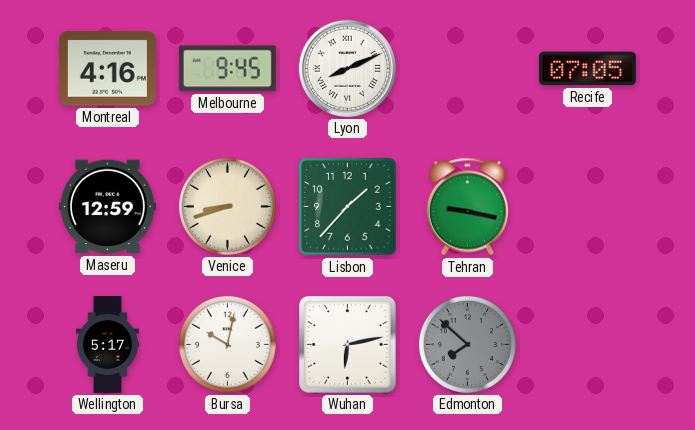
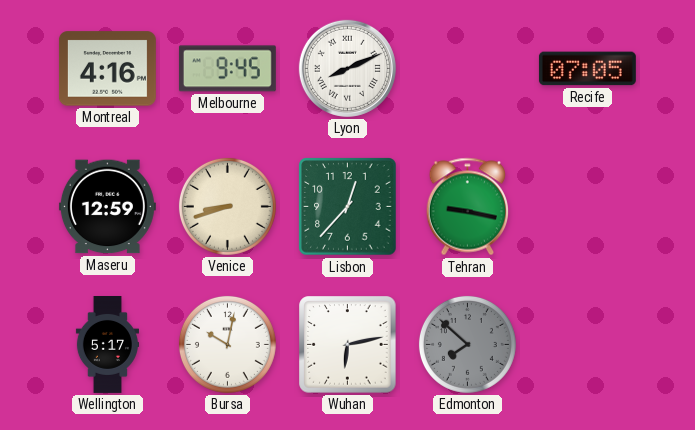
Lisbon: 1:37 -> 12:37 (348, 207)
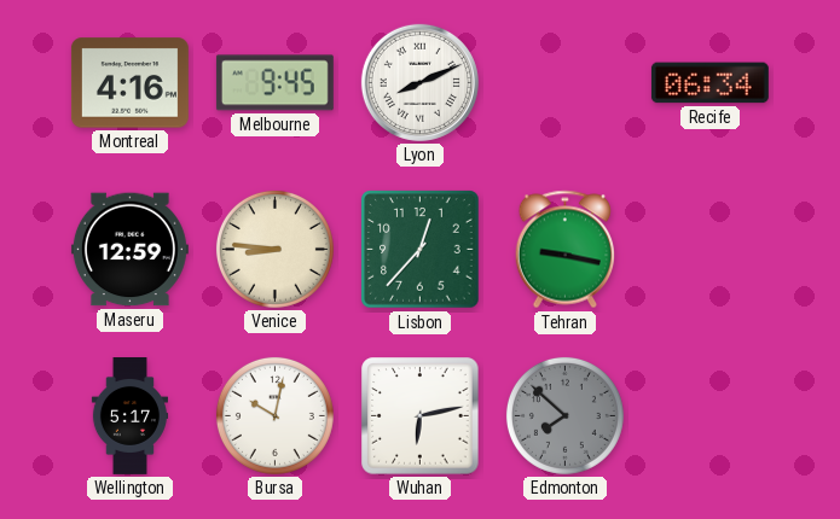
Recife: 07:05 -> 06:34 (709, 83)
Venice: 8:42 -> 8:46 (274, 249)
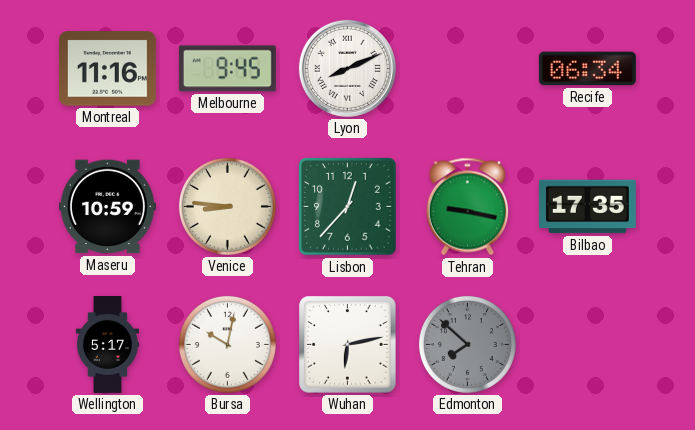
Montreal: 4:16 -> 11:16 (107, 69)
Maseru: 12:59 -> 10:59 (107, 207)
Bilbao: none -> 17:35 (587, 207)
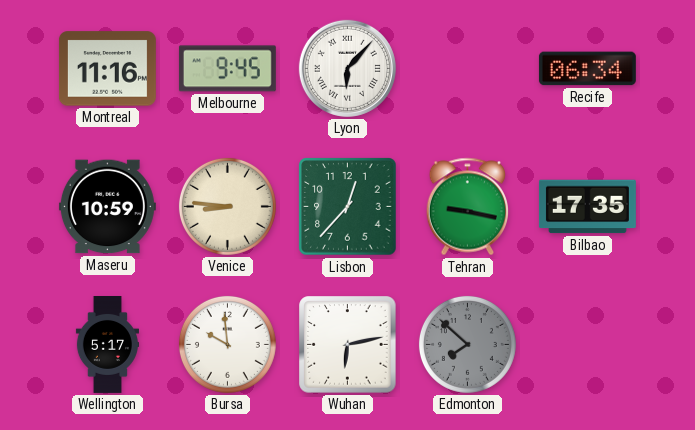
Lyon: 8:11 -> 6:07 (347, 68)
Bursa: 10:02 -> 9:59 (227, 344)
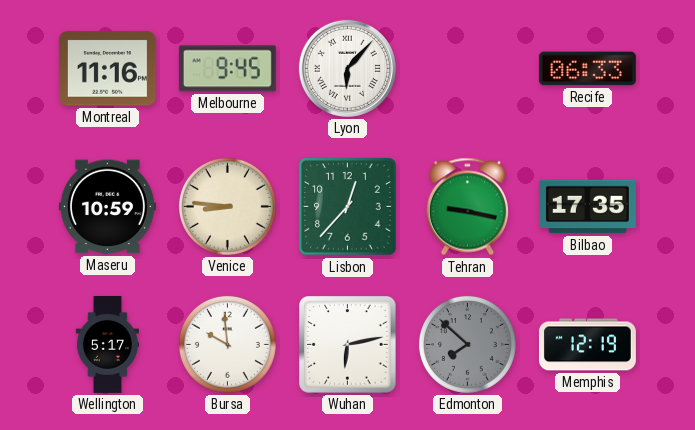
Recife: 06:34 -> 06:33 (587, 69)
Memphis: none -> 12:19 (587, 345)
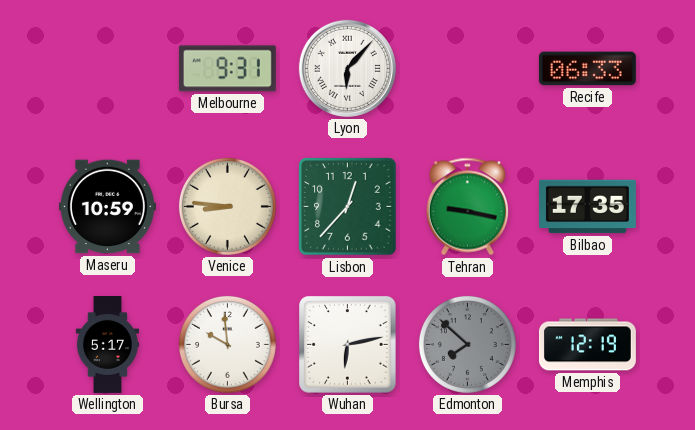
Montreal: 11:16 -> none (107, 69)
Melbourne: 9:45 -> 9:31 (227, 69)
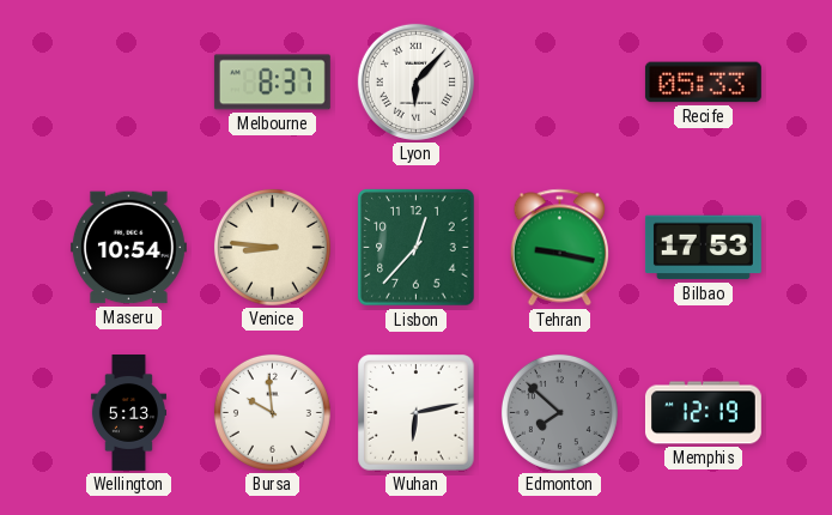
Melbourne: 9:31 -> 8:37 (272, 83)
Recife: 06:33 -> 05:33 (703, 83)
Maseru: 10:59 -> 10:54 (128, 248)
Bilbao: 17:35 -> 17:53 (703, 248)
Wellington: 5:17 -> 5:13 (128, 413)
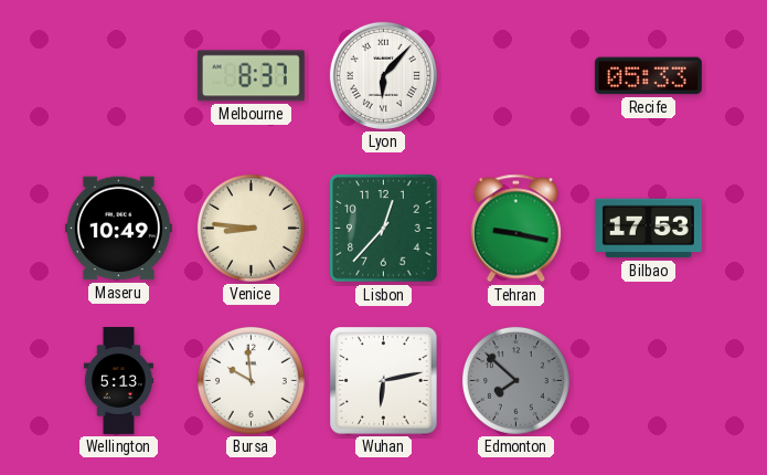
Maseru: 10:54 -> 10:49 (118, 229)
Memphis: 12:19 -> none (703, 413)
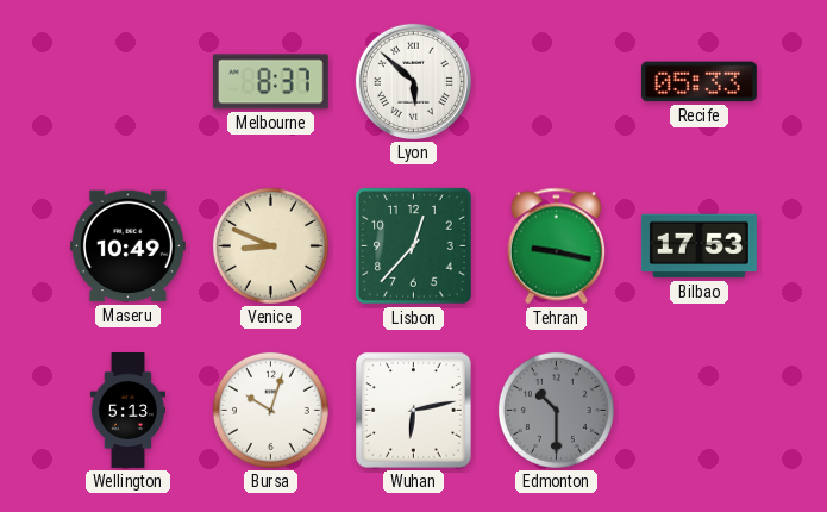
Lyon: 6:07 -> 5:52 (413, 81)
Venice: 8:46 -> 8:49 (270, 245)
Bursa: 9:59 -> 10:03 (270, 410)
Edmonton: 7:52 -> 10:30 (556, 410)
